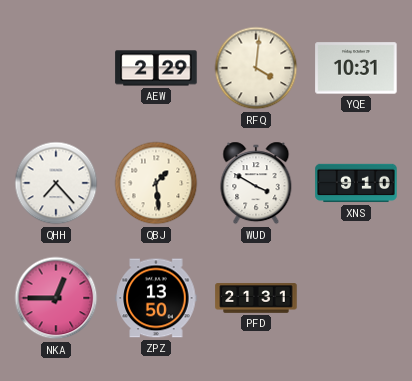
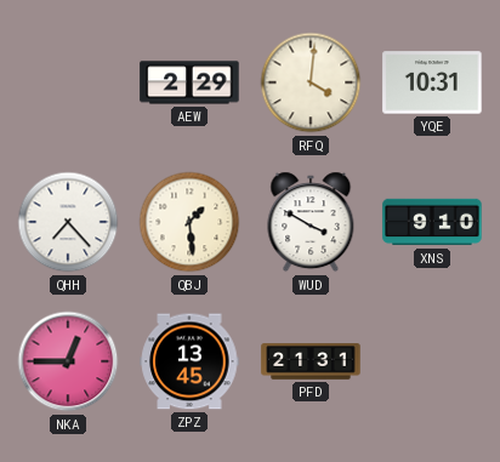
ZPZ: 13:50 -> 13:45 (189, 361)
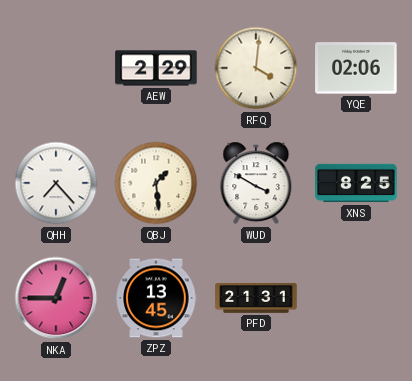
YQE: 10:31 -> 02:06 (356, 68)
XNS: 9:10 -> 8:25 (356, 183)
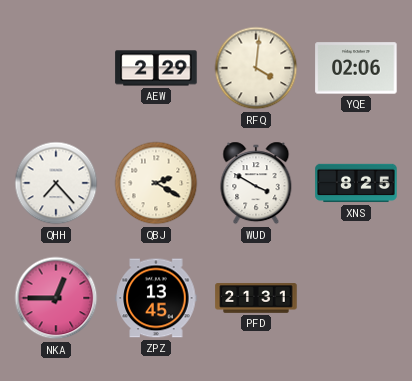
QBJ: 1:29 -> 2:20 (156, 183)
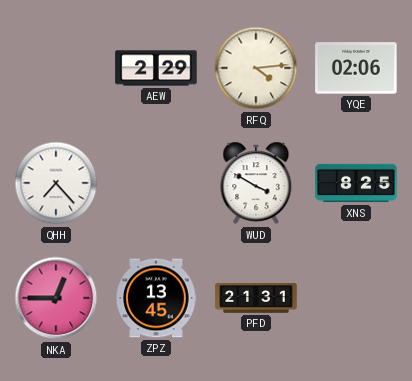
RFQ: 4:01 -> 4:14 (256, 68)
QBJ: 2:20 -> none (156, 183)
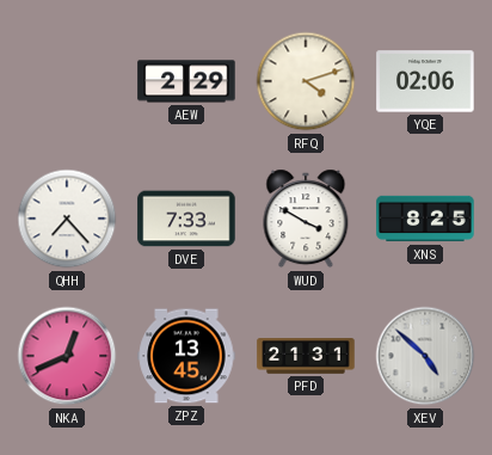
RFQ: 4:14 -> 4:12 (306, 81)
DVE: none -> 7:33 (186, 219)
NKA: 12:45 -> 12:41 (67, 356)
XEV: none -> 4:52 (425, 356)
